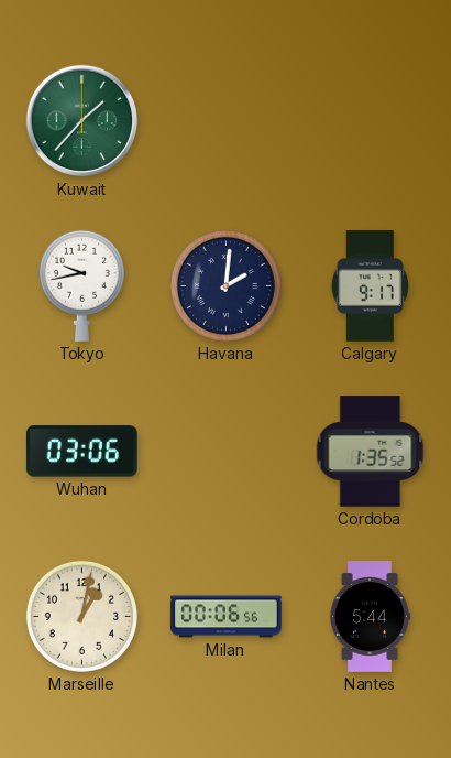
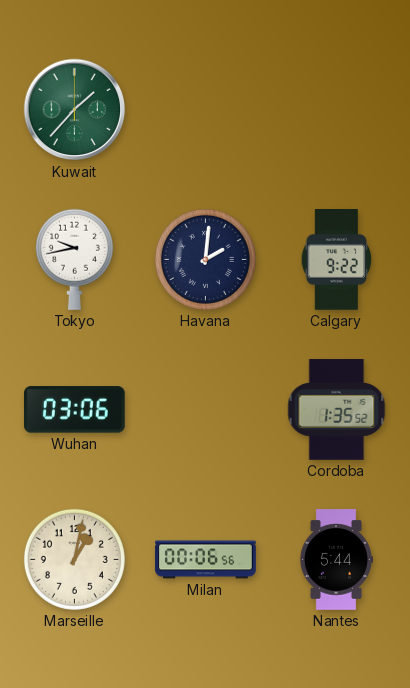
Calgary: 9:17 -> 9:22 (337, 260)
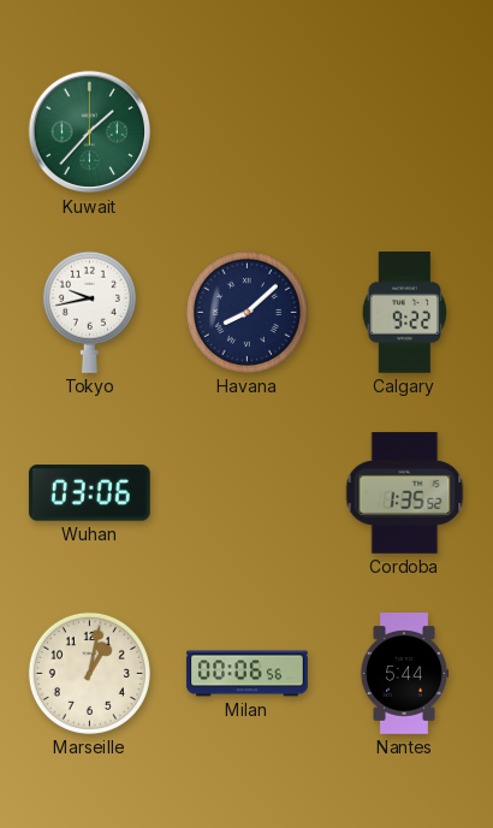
Havana: 2:01 -> 8:08 (246, 312)
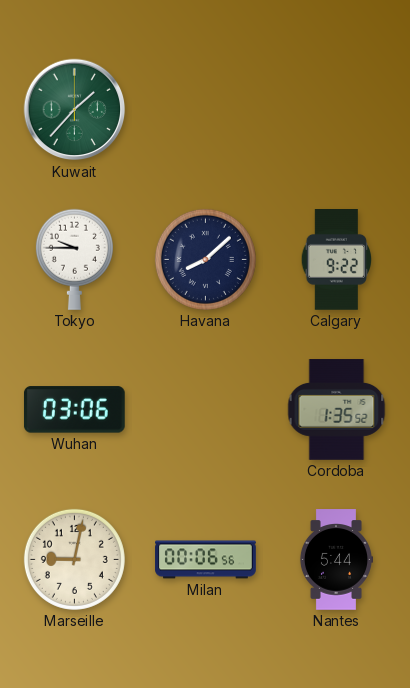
Tokyo: 9:43 -> 9:45 (74, 259)
Marseille: 1:02 -> 9:02 (74, 559)
